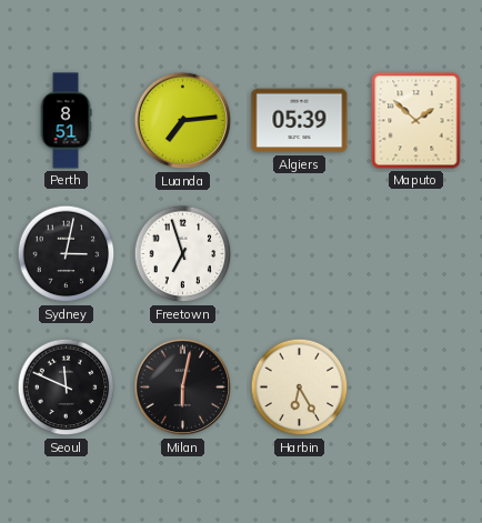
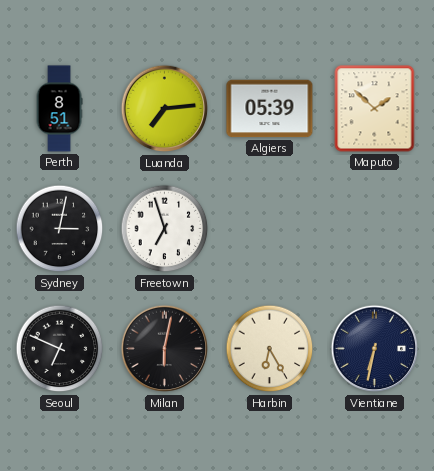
Seoul: 11:49 -> 6:49 (60, 349)
Vientiane: none -> 6:32 (375, 349)
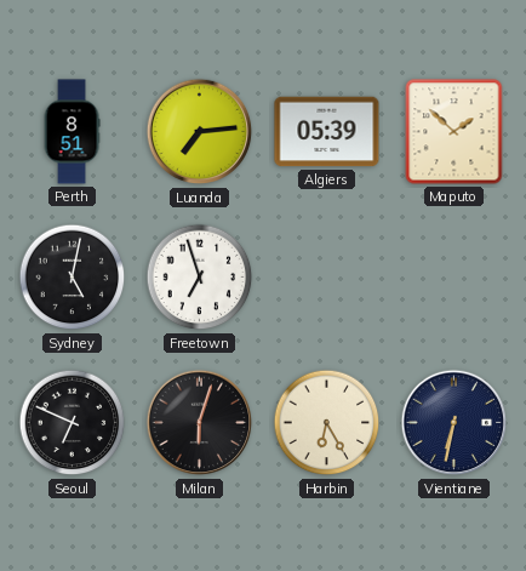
Sydney: 3:02 -> 5:02 (73, 278)
Milan: 6:02 -> 6:03 (200, 423)
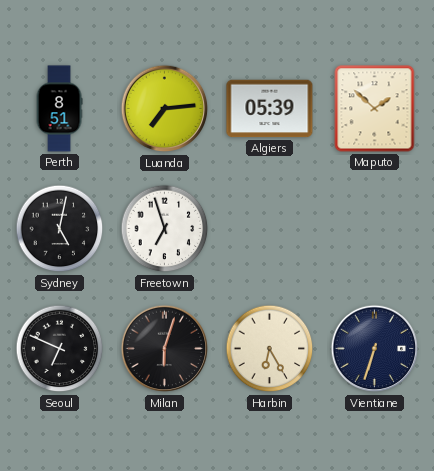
Vientiane: 6:32 -> 6:33 (375, 349)
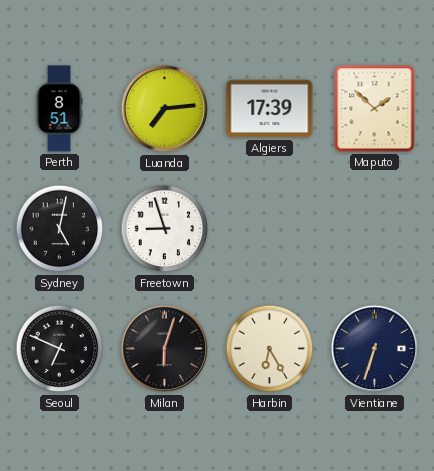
Algiers: 05:39 -> 17:39 (270, 109)
Freetown: 6:57 -> 8:57 (165, 229)
